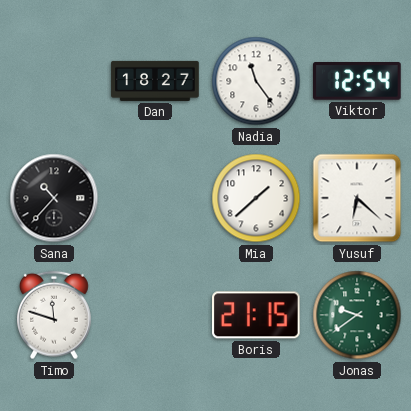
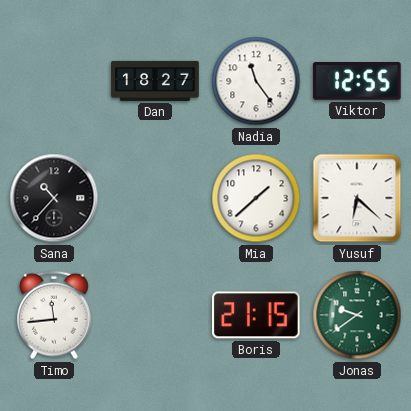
Viktor: 12:54 -> 12:55 (357, 81)
Timo: 11:48 -> 11:44 (55, 315)
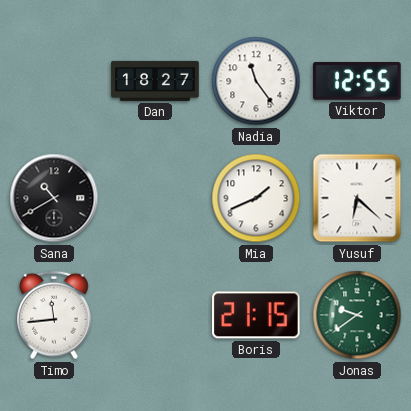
Sana: 10:37 -> 10:40 (54, 198)
Mia: 1:38 -> 1:41 (256, 198)
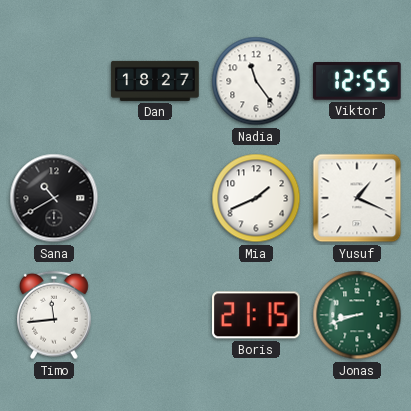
Yusuf: 6:22 -> 1:19 (357, 198)
Jonas: 9:39 -> 8:42 (357, 315)
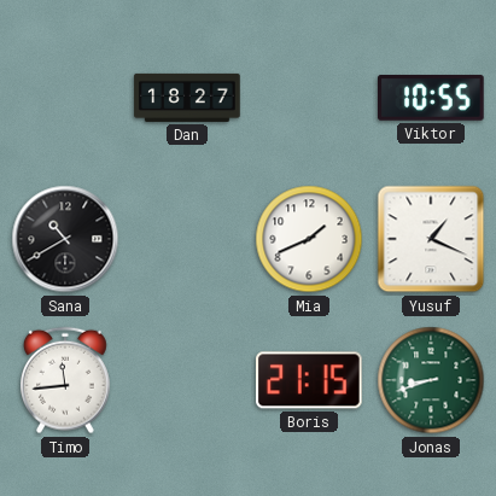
Nadia: 11:24 -> none (256, 81)
Viktor: 12:55 -> 10:55 (431, 98)
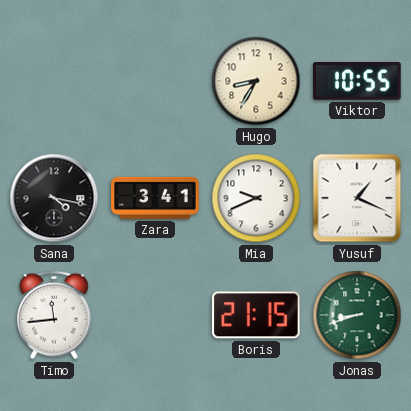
Dan: 18:27 -> none (187, 98)
Hugo: none -> 8:35 (256, 81)
Sana: 10:40 -> 4:17 (54, 198)
Zara: none -> 3:41 (155, 198)
Mia: 1:41 -> 9:41 (256, 198)
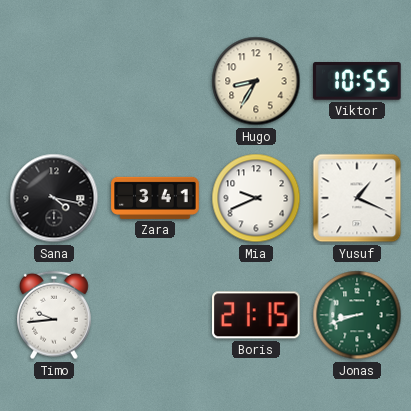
Timo: 11:44 -> 9:44 (55, 315)
